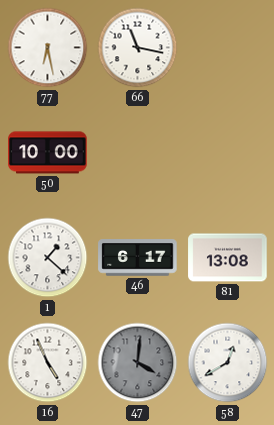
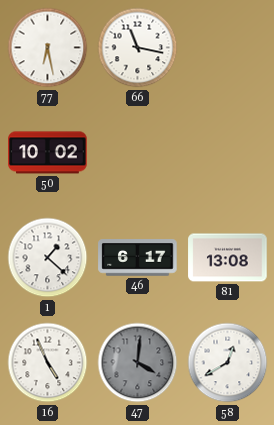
50: 10:00 -> 10:02 (48, 153)
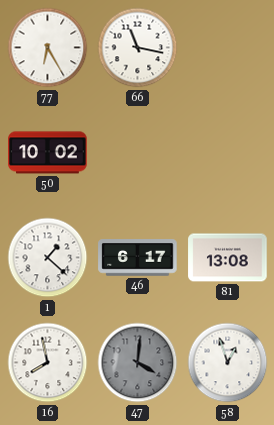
77: 6:28 -> 6:25 (48, 48)
16: 4:56 -> 7:58 (48, 363)
58: 12:40 -> 12:57 (228, 363)
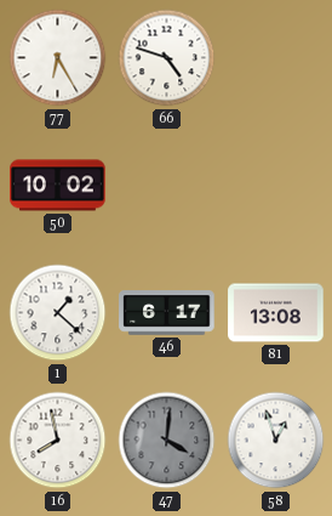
66: 11:17 -> 4:48 (167, 58)
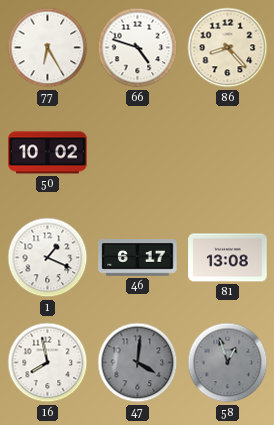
86: none -> 8:23 (228, 48)
1: 1:22 -> 1:19 (48, 258)
58 dial: white -> grey (228, 363)
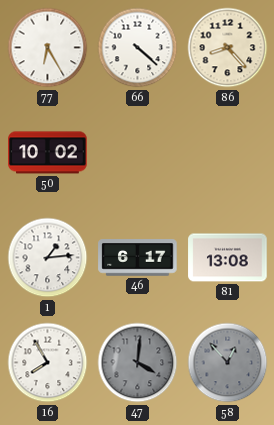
66: 4:48 -> 4:22 (138, 48)
1: 1:19 -> 1:14 (48, 258)
16: 7:58 -> 7:55 (48, 363)
58: 12:57 -> 12:53 (228, 363)
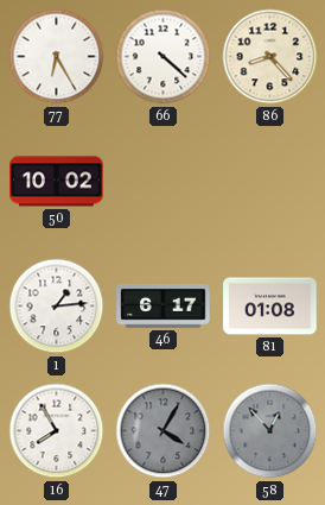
81: 13:08 -> 01:08 (270, 307)
47: 4:01 -> 4:05 (164, 431)
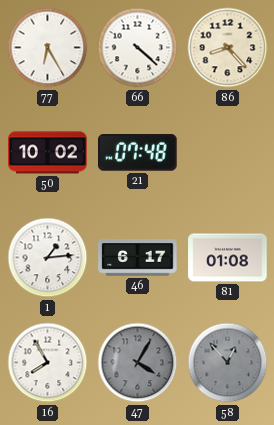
21: none -> 07:48 (138, 153)
